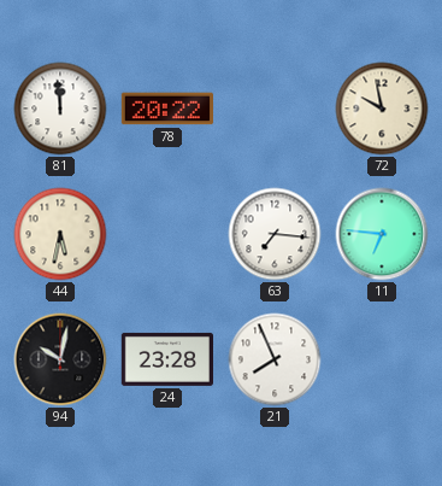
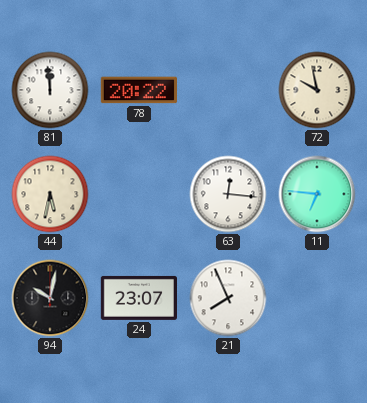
63: 7:16 -> 12:16 (228, 194)
24: 23:28 -> 23:07 (138, 298)
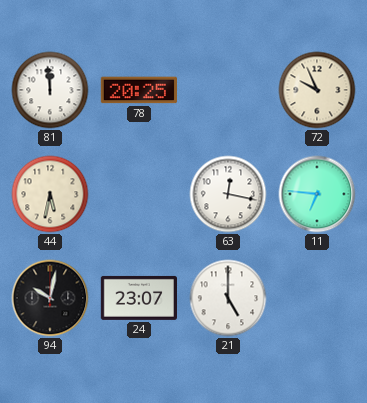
78: 20:22 -> 20:25 (138, 90)
72: 9:58 -> 9:56 (317, 90)
63: 12:16 -> 12:17 (228, 194)
21: 7:56 -> 5:00 (228, 298)
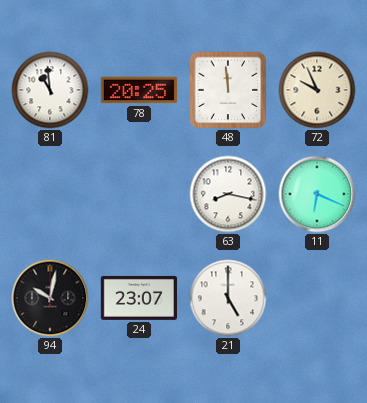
81: 11:59 -> 10:59 (50, 90)
48: none -> 11:59 (228, 90)
44: 5:32 -> none (50, 194)
63: 12:17 -> 8:17 (228, 194)
11: 6:46 -> 6:19 (317, 194)
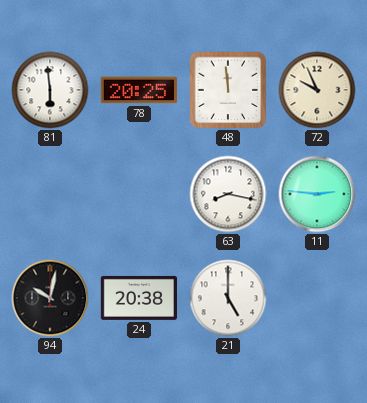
81: 10:59 -> 5:59 (50, 90)
11: 6:19 -> 2:46 (317, 194)
24: 23:07 -> 20:38 (138, 298)
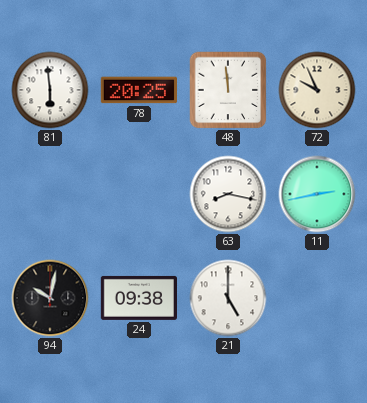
11: 2:46 -> 2:43 (317, 194)
24: 20:38 -> 09:38 (138, 298)
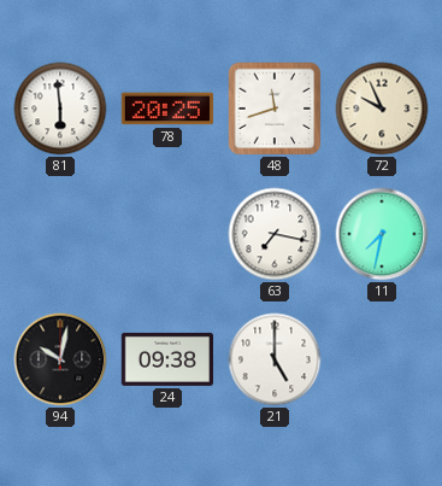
48: 11:59 -> 11:42 (275, 109)
63: 8:17 -> 7:17 (275, 234)
11: 2:43 -> 7:32 (382, 234)
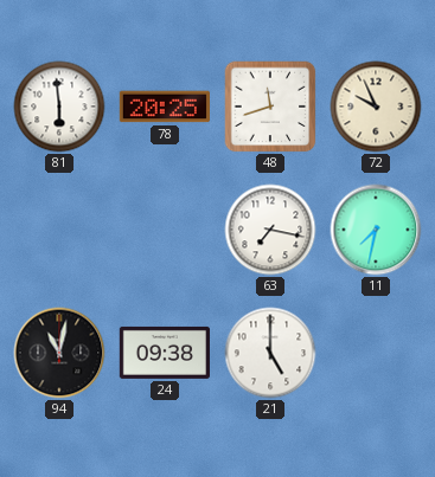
94: 10:02 -> 11:02 (59, 353)
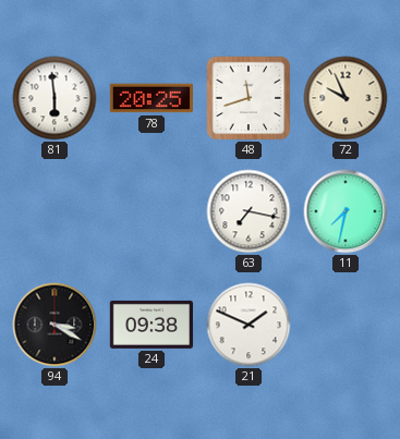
94: 11:02 -> 3:20 (54, 325)
21: 5:00 -> 1:49 (249, 325)
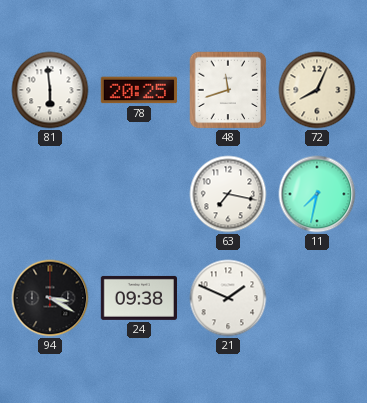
72: 9:56 -> 8:04 (317, 90)
